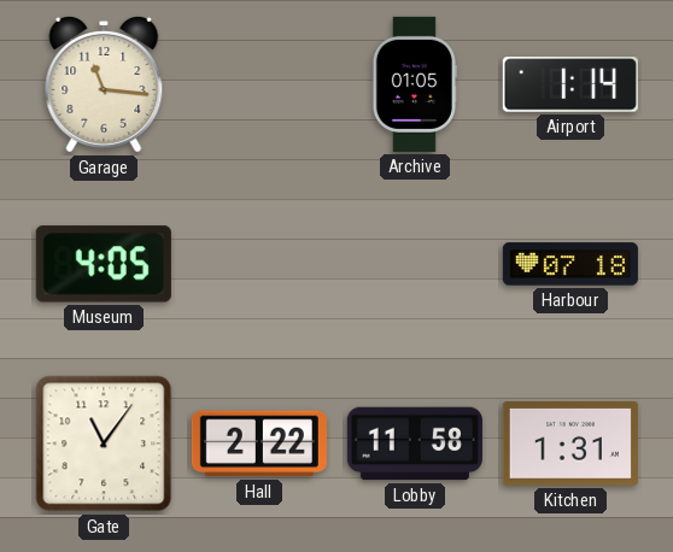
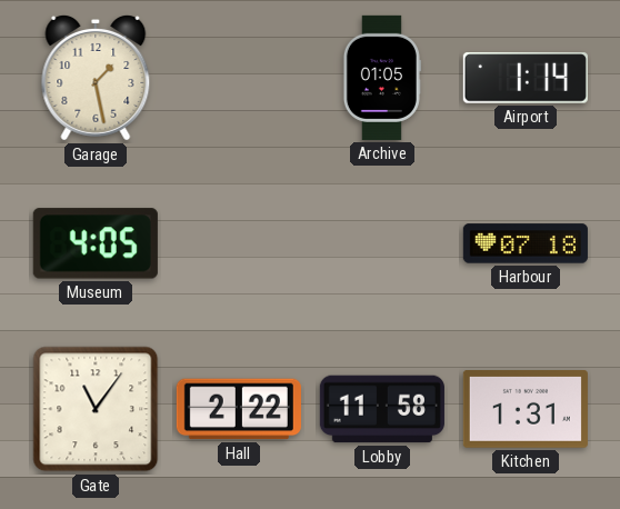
Garage: 11:16 -> 1:28 (96, 78)
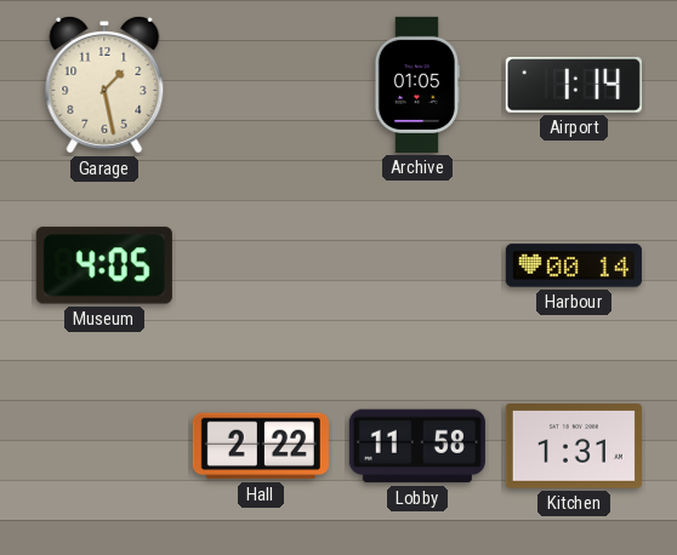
Harbour: 07:18 -> 00:14 (574, 265)
Gate: 11:06 -> none (96, 409)
